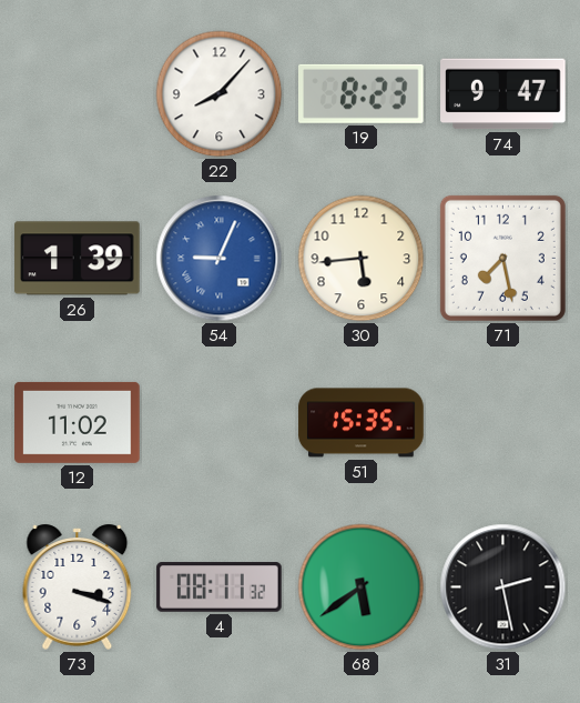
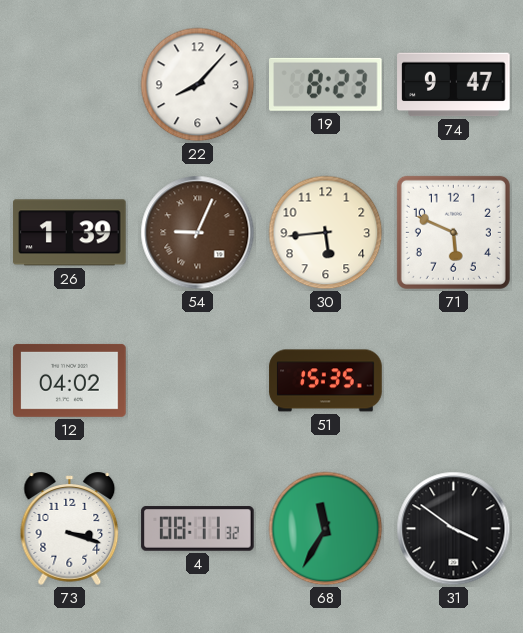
54 dial: blue -> brown (198, 233)
71: 7:28 -> 5:49 (453, 232)
12: 11:02 -> 04:02 (70, 380)
68: 5:39 -> 11:35 (326, 529)
31: 2:28 -> 3:51 (454, 529)
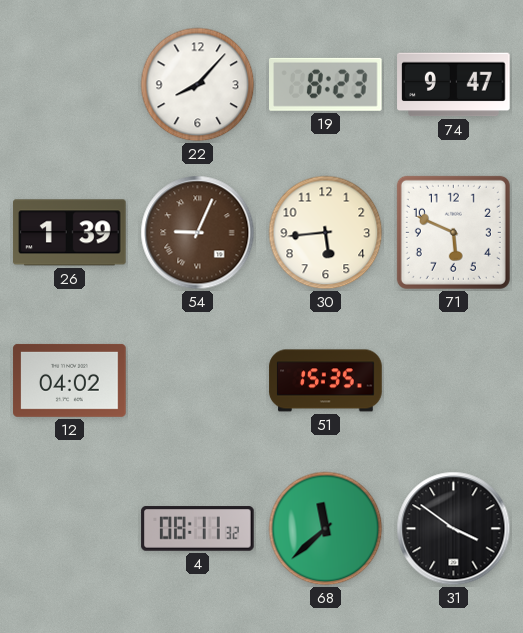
73: 3:18 -> none (70, 528)
68: 11:35 -> 11:38 (326, 529)
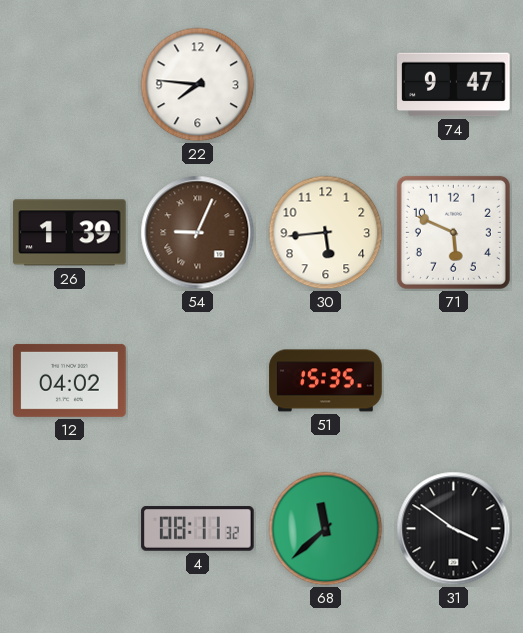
22: 8:07 -> 7:46 (198, 85)
19: 8:23 -> none (326, 84)
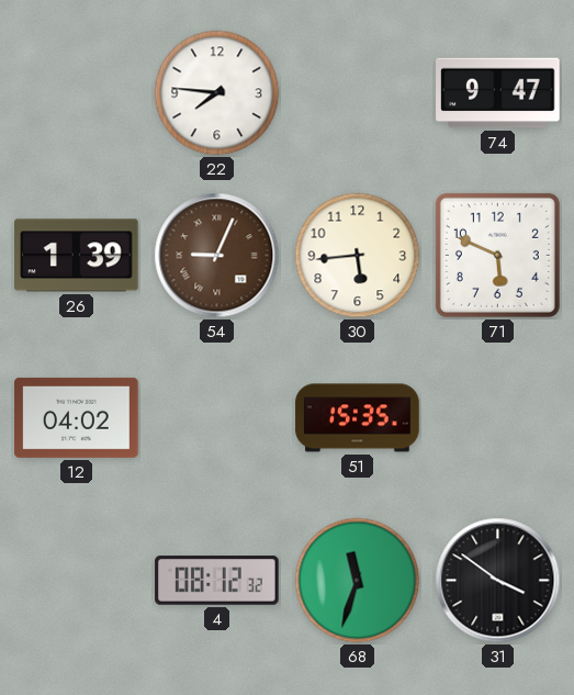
4: 08:11 -> 08:12 (217, 581)
68: 11:38 -> 11:33 (358, 581)
